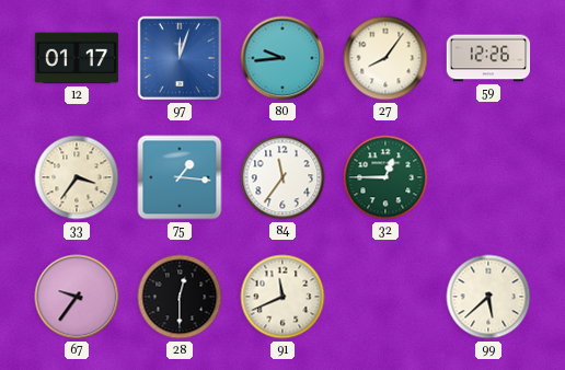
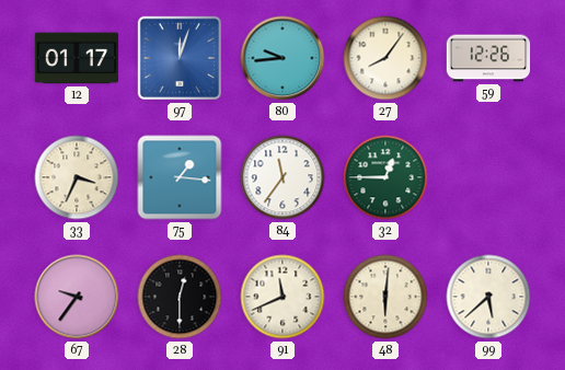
33: 3:36 -> 3:34 (77, 177)
48: none -> 6:01 (385, 297)
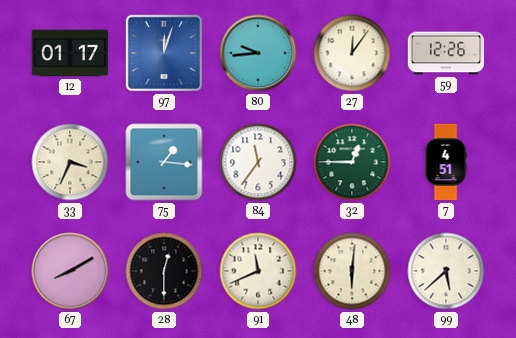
27: 8:06 -> 12:06 (352, 53)
7: none -> 4:51 (446, 162)
67: 9:36 -> 8:10 (70, 271)
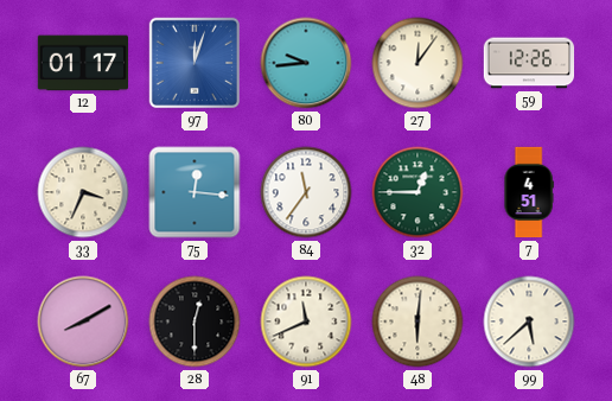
75: 1:16 -> 12:16 (195, 192)
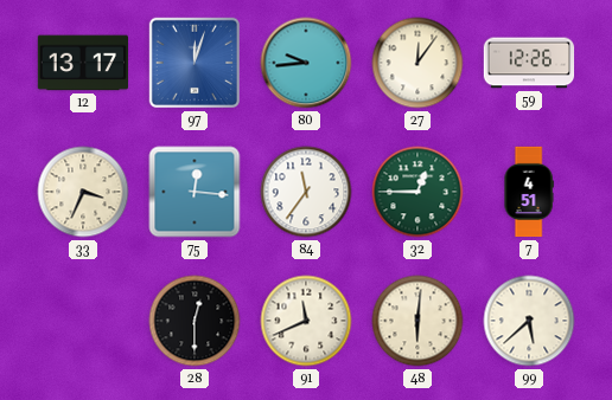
12: 01:17 -> 13:17 (82, 63)
67: 8:10 -> none (83, 322)
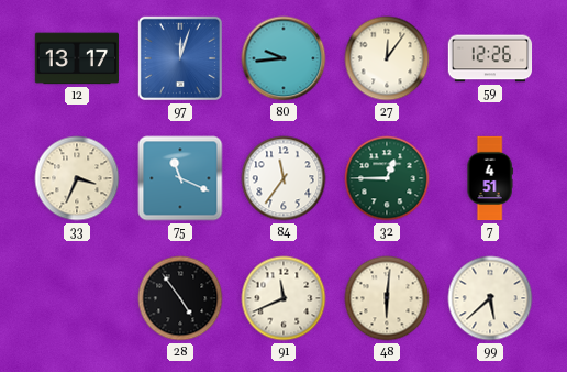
75: 12:16 -> 11:19 (180, 178)
28: 12:30 -> 4:54 (180, 298)
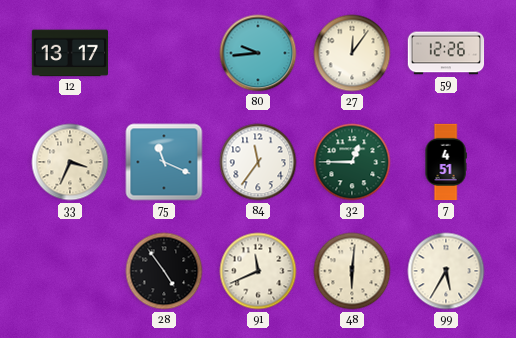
97: 12:03 -> none (180, 58)
99: 5:38 -> 5:35 (446, 271)
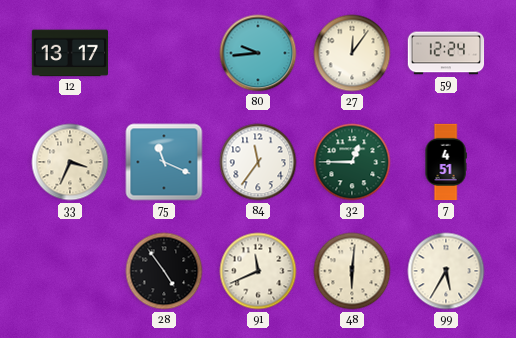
59: 12:26 -> 12:24 (446, 53)
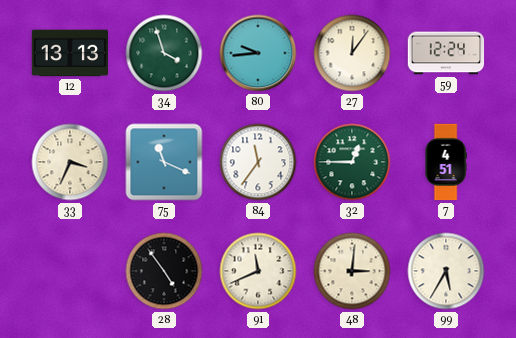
12: 13:17 -> 13:13 (69, 53)
34: none -> 3:57 (164, 53)
48: 6:01 -> 3:01 (352, 271)
